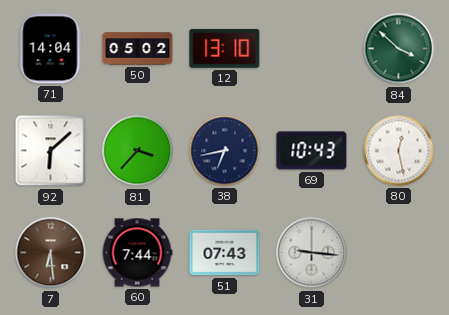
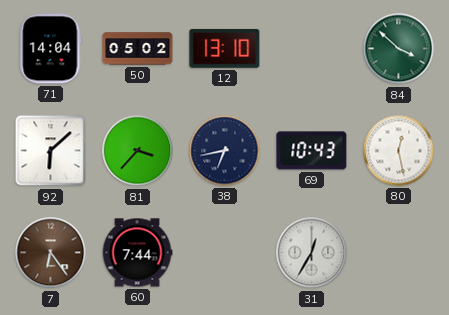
7: 6:29 -> 6:24 (51, 253)
51: 07:43 -> none (225, 253)
31: 9:16 -> 12:35 (312, 253)
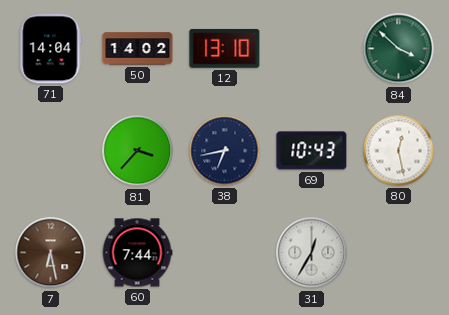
50: 05:02 -> 14:02 (138, 49)
92: 6:08 -> none (51, 151)
7: 6:24 -> 6:28 (51, 253)
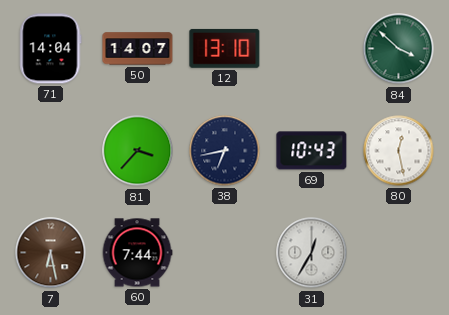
50: 14:02 -> 14:07 (138, 49)
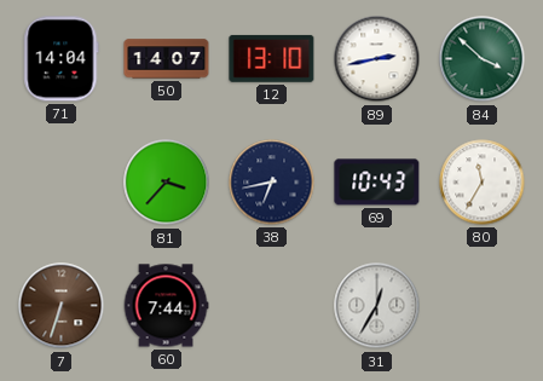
89: none -> 2:43 (377, 59)
80: 12:28 -> 11:35 (483, 183)
7: 6:28 -> 6:33 (62, 306)
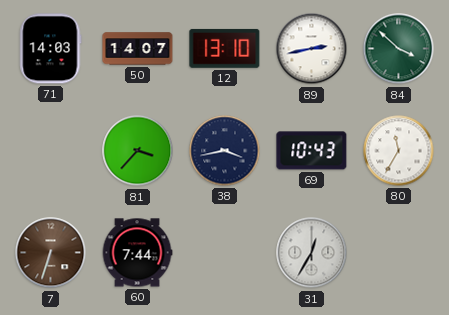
71: 14:04 -> 14:03 (51, 49)
38: 6:43 -> 3:43 (225, 151)
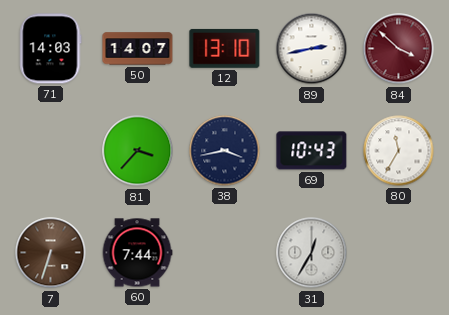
84 dial: green -> burgundy (399, 49)
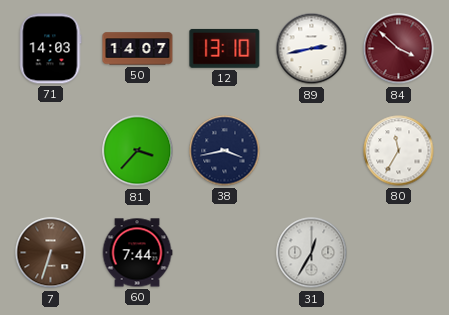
69: 10:43 -> none (312, 151)
